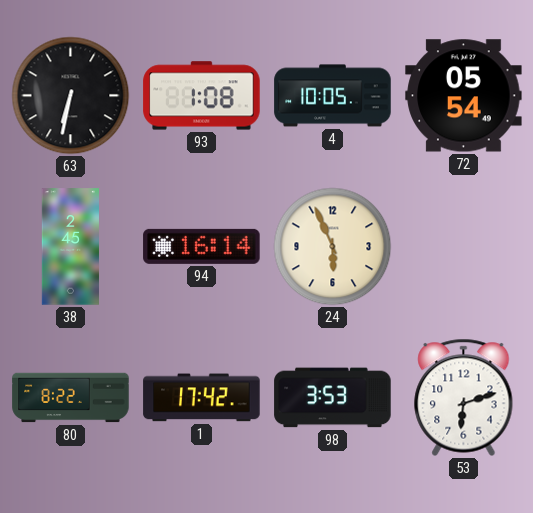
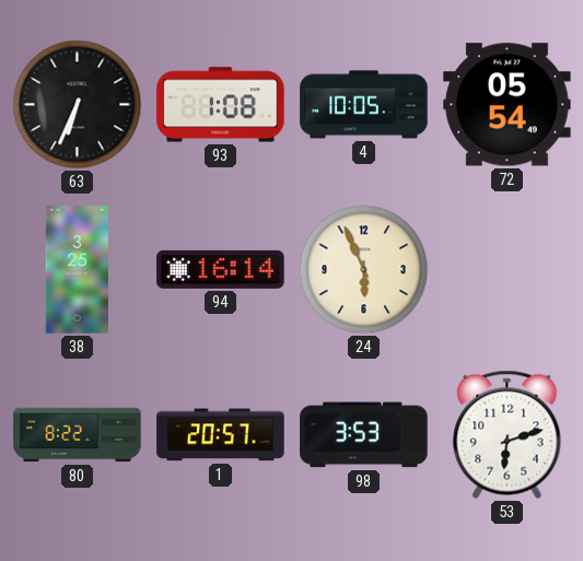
63: 6:32 -> 6:34 (78, 105)
38: 2:45 -> 3:25 (77, 270)
1: 17:42 -> 20:57 (221, 435)
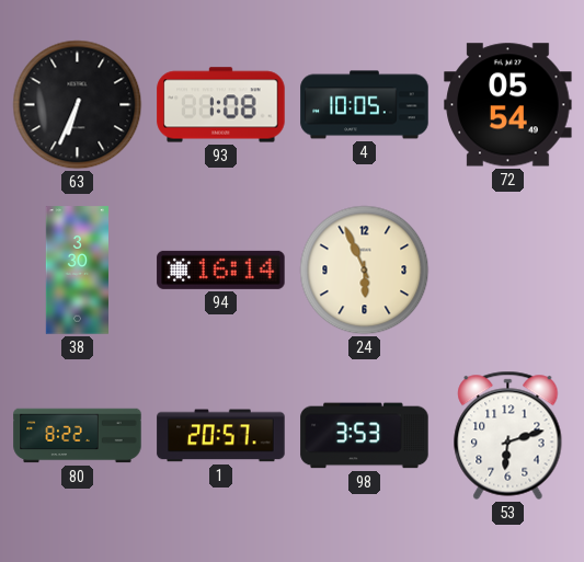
38: 3:25 -> 3:30 (77, 271)
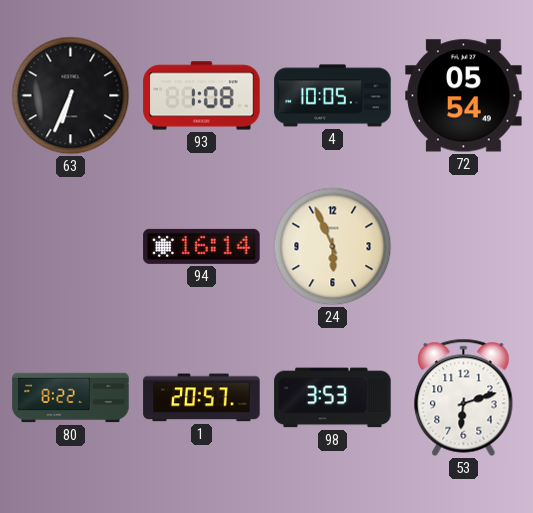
38: 3:30 -> none (77, 271)
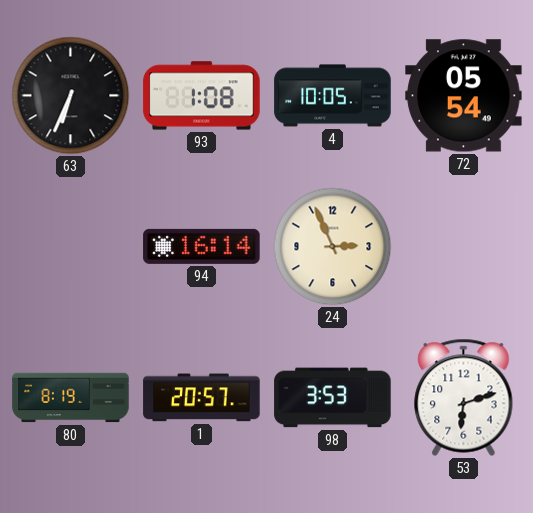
24: 5:56 -> 2:56 (333, 247)
80: 8:22 -> 8:19 (71, 398)
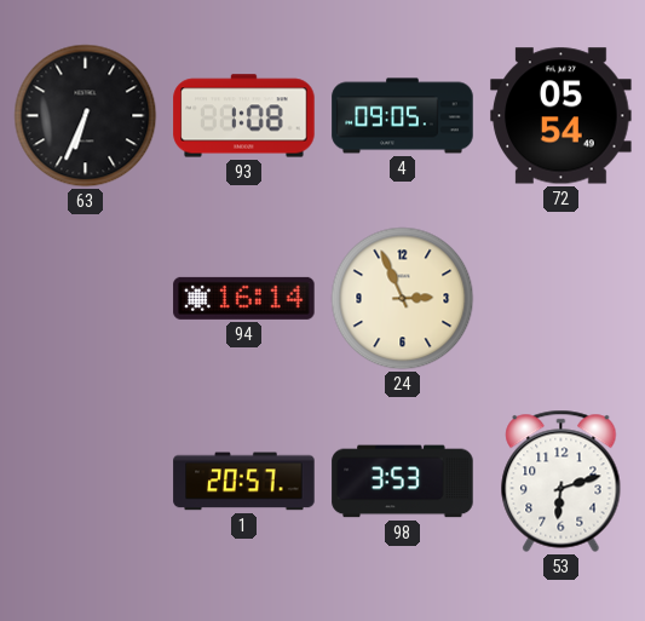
4: 10:05 -> 09:05 (403, 116)
80: 8:19 -> none (71, 398)
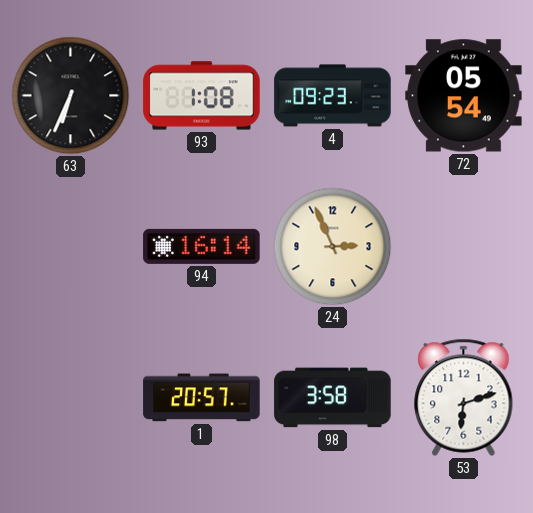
4: 09:05 -> 09:23 (333, 96)
98: 3:53 -> 3:58 (333, 398)
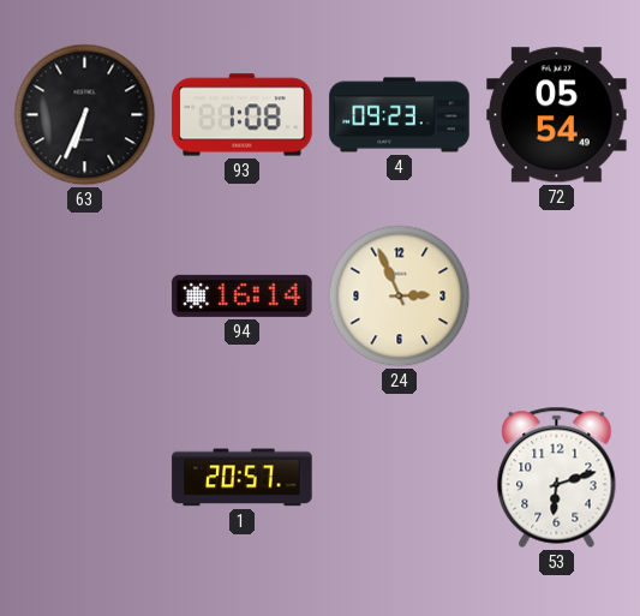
98: 3:58 -> none (333, 398)
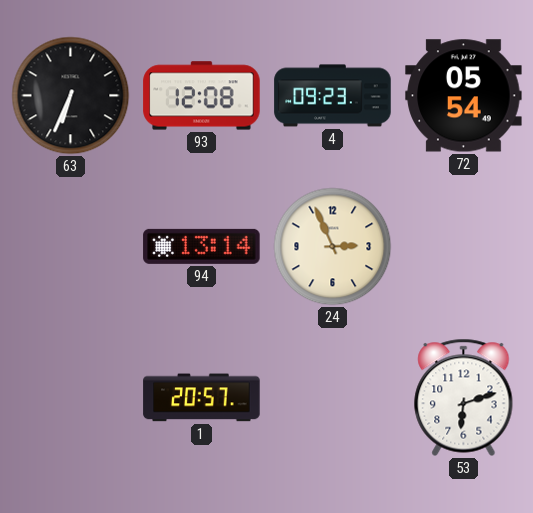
93: 1:08 -> 12:08 (202, 96)
94: 16:14 -> 13:14 (202, 246)
